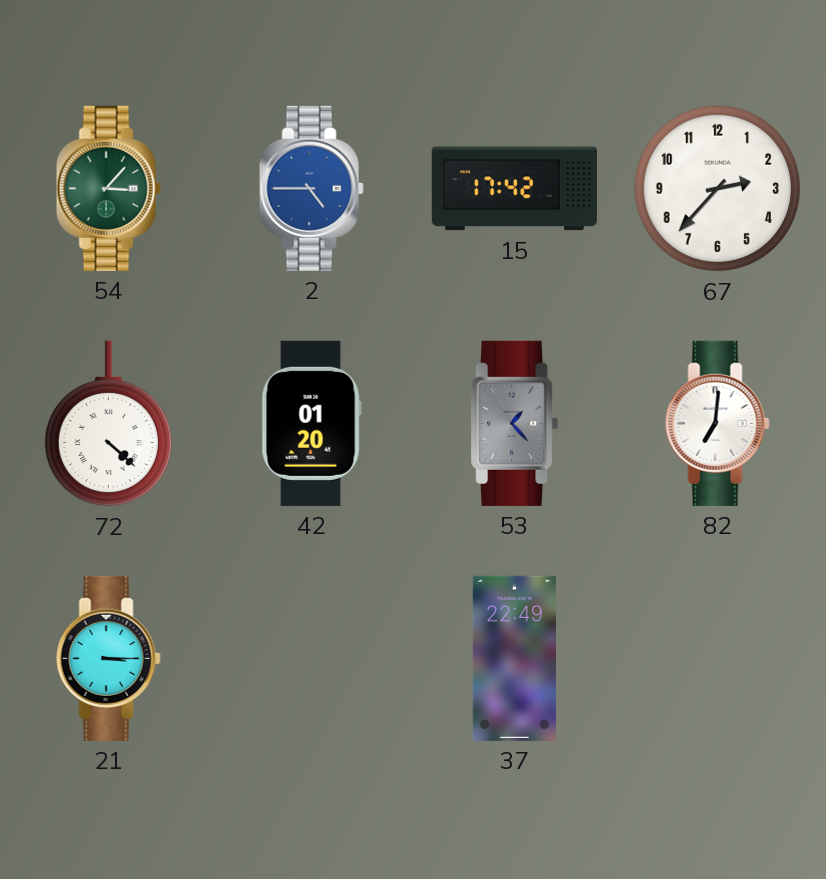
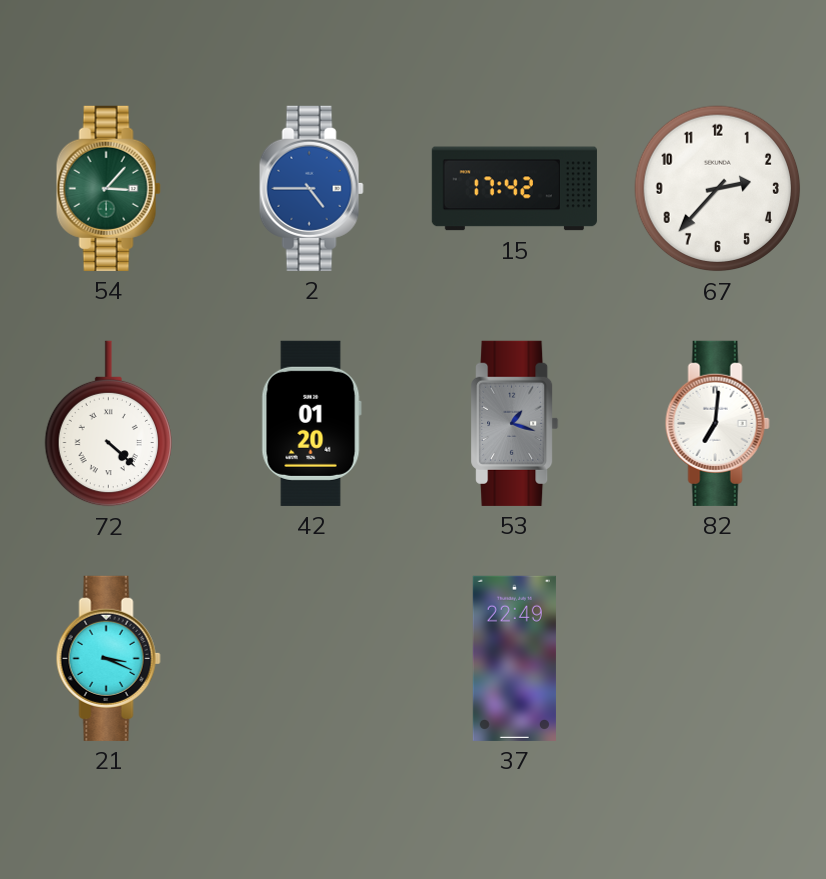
53: 1:23 -> 1:18 (515, 423)
21: 3:15 -> 3:19 (108, 658)
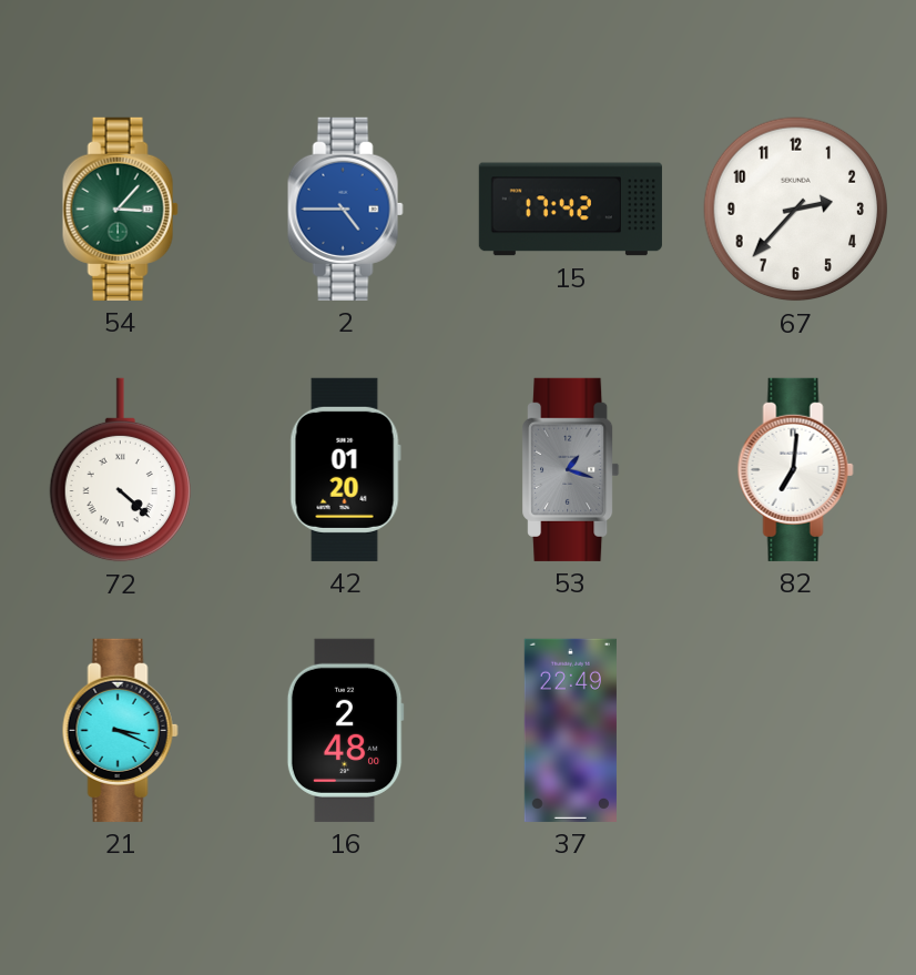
16: none -> 2:48 (345, 730)
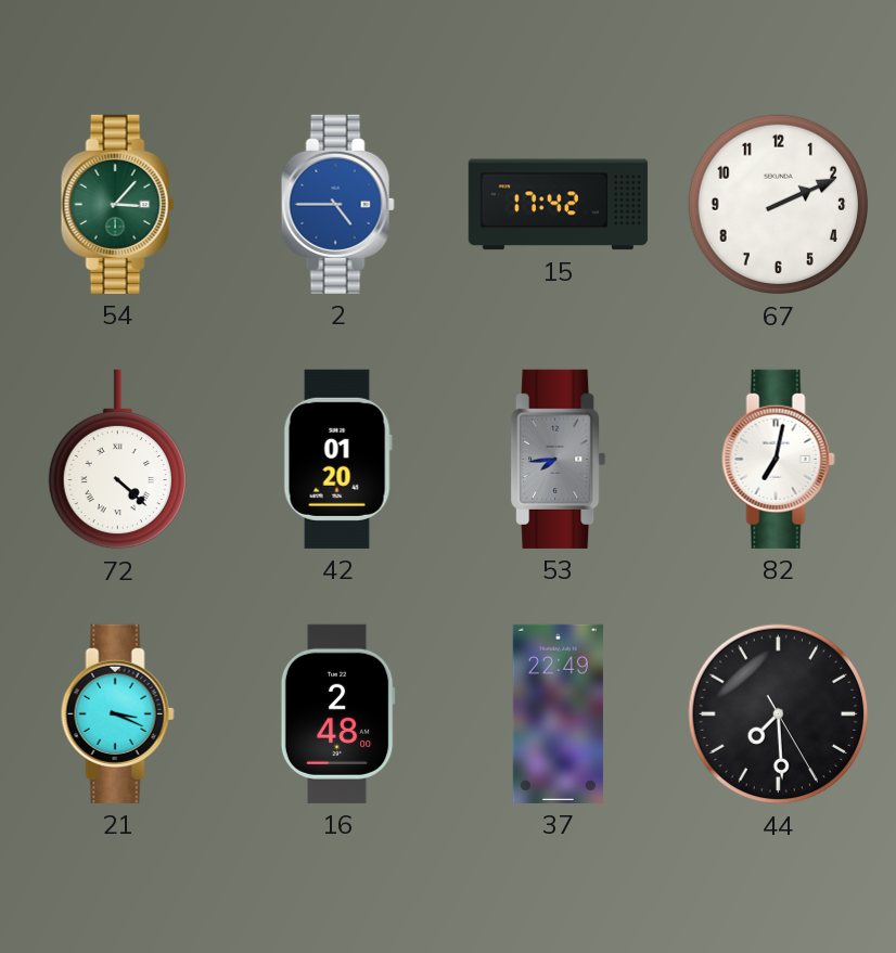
67: 2:37 -> 2:11 (779, 205)
53: 1:18 -> 7:44 (559, 459)
82: 7:01 -> 7:02 (778, 459)
44: none -> 7:29 (779, 714)
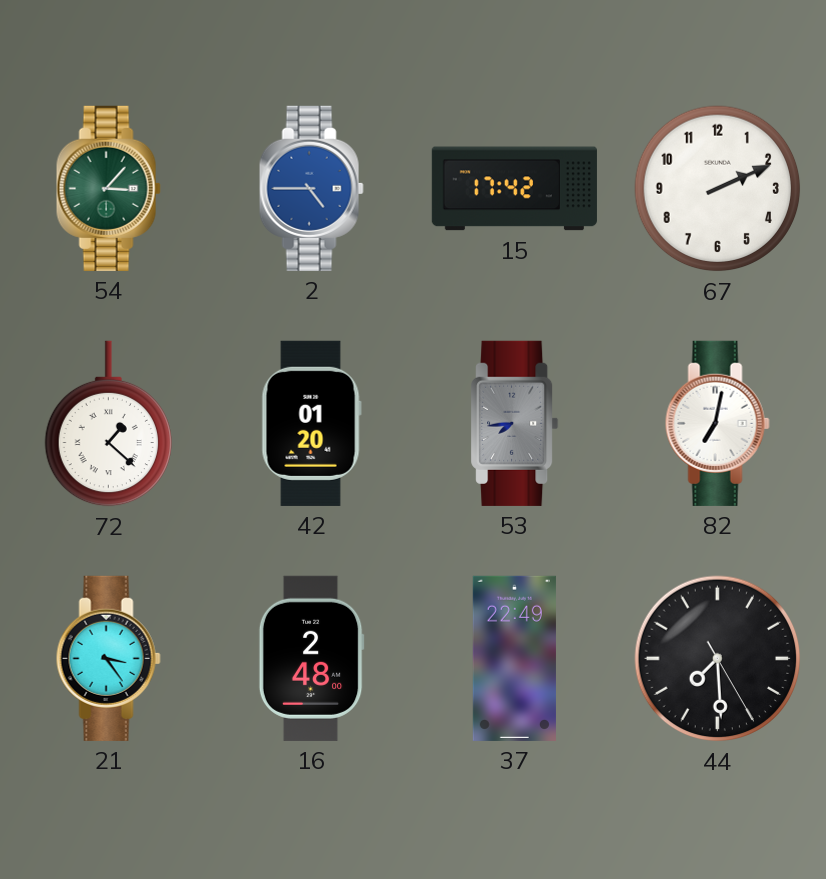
72: 4:22 -> 1:22 (108, 424)
21: 3:19 -> 3:24 (108, 658)
